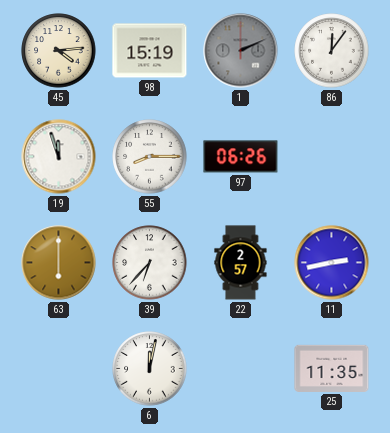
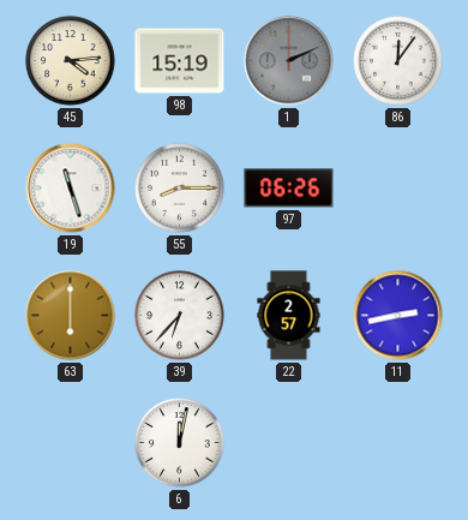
19: 11:57 -> 11:27 (71, 189)
25: 11:35 -> none (332, 368)
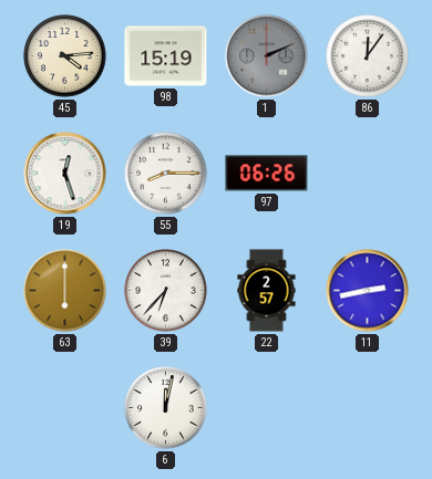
19: 11:27 -> 12:27 (65, 174)
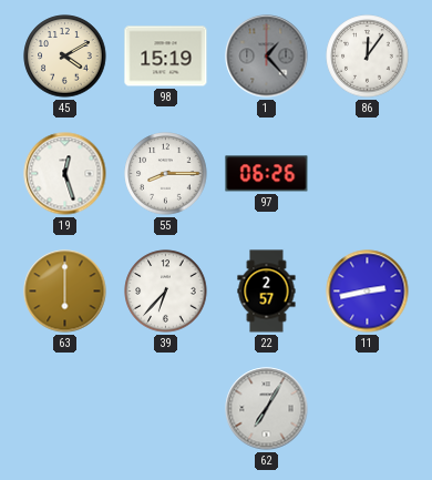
45: 4:14 -> 4:10 (65, 57)
1: 2:11 -> 1:23 (267, 57)
6: 12:02 -> none (166, 408)
62: none -> 7:05 (267, 409)
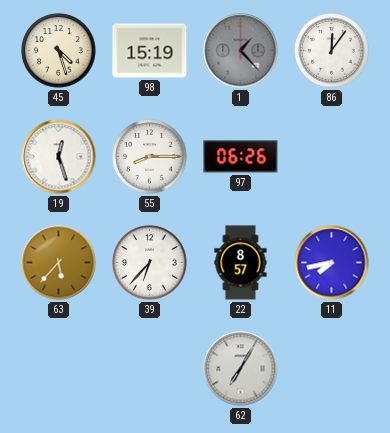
45: 4:10 -> 4:27 (59, 51)
63: 6:00 -> 5:37 (59, 263)
22: 2:57 -> 8:57 (241, 263)
11: 2:43 -> 7:43 (332, 263)
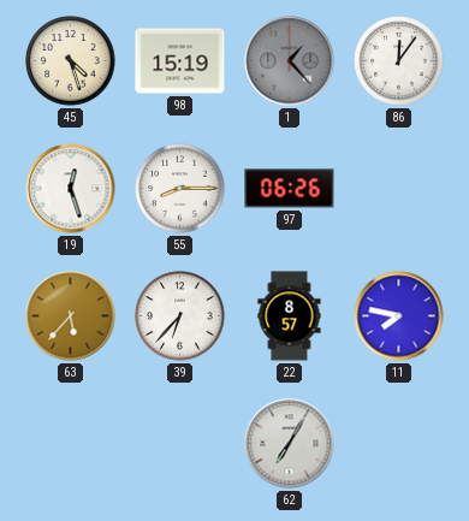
11: 7:43 -> 7:47 (399, 316)
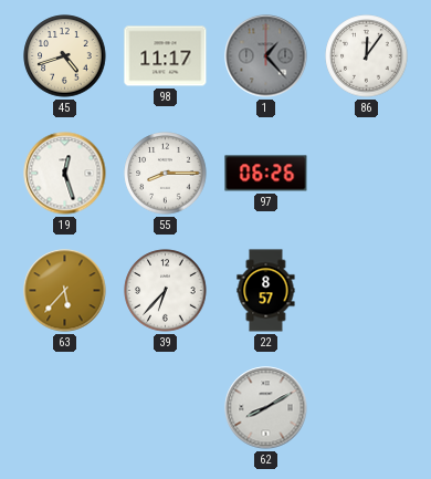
45: 4:27 -> 4:42 (65, 56)
98: 15:19 -> 11:17 (166, 56)
11: 7:47 -> none (399, 316)
62: 7:05 -> 8:10 (266, 408)
